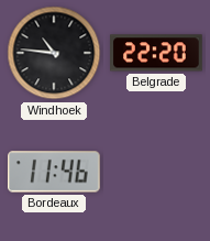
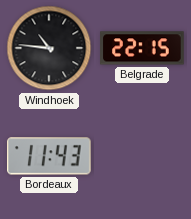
Belgrade: 22:20 -> 22:15 (142, 48)
Bordeaux: 11:46 -> 11:43 (50, 156)
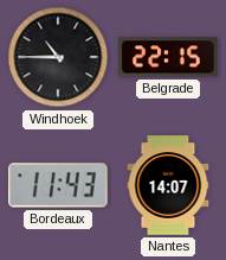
Windhoek: 10:46 -> 10:45 (58, 57)
Nantes: none -> 14:07 (168, 185)
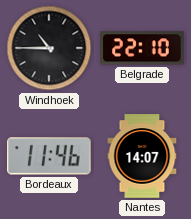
Belgrade: 22:15 -> 22:10 (142, 48)
Bordeaux: 11:43 -> 11:46 (50, 156)
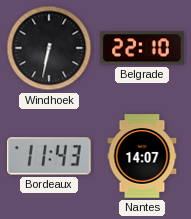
Windhoek: 10:45 -> 6:32 (49, 48)
Bordeaux: 11:46 -> 11:43 (50, 156)
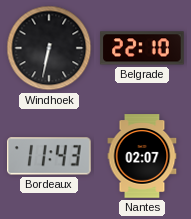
Nantes: 14:07 -> 02:07 (142, 156)
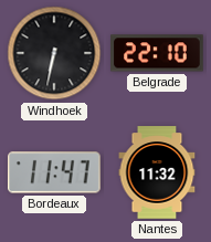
Bordeaux: 11:43 -> 11:47 (55, 172)
Nantes: 02:07 -> 11:32 (157, 172)
